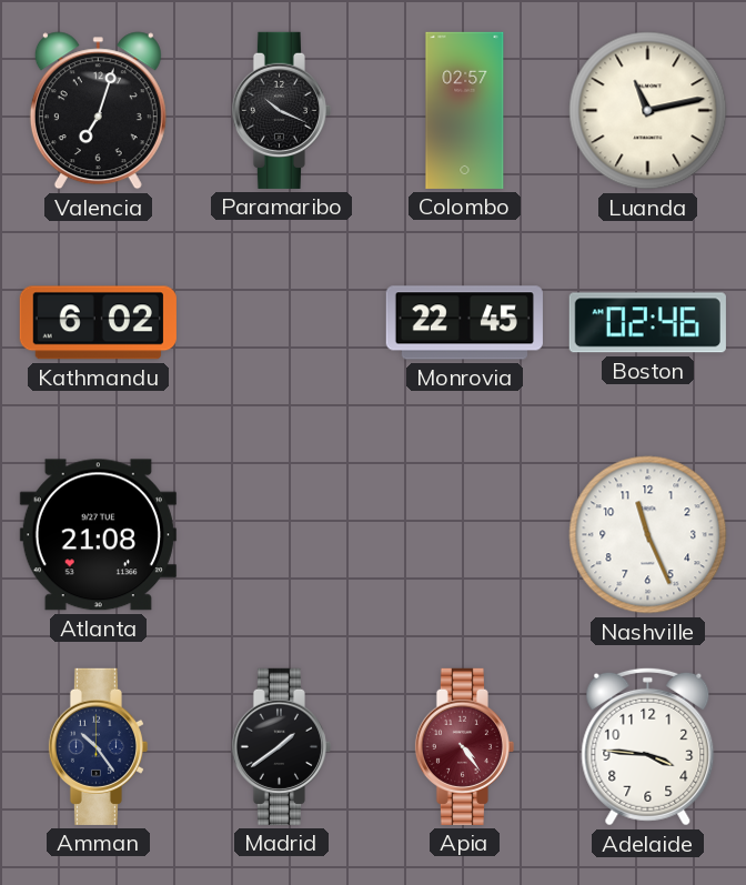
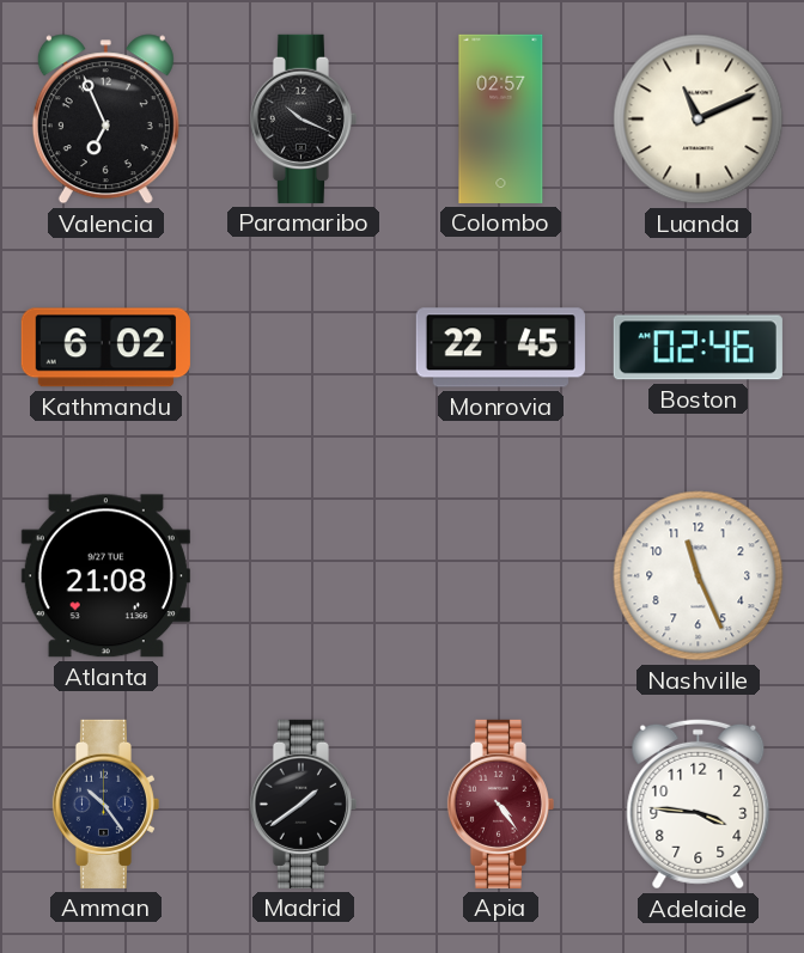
Valencia: 7:03 -> 6:56 (105, 120)
Luanda: 11:13 -> 11:11 (699, 120)
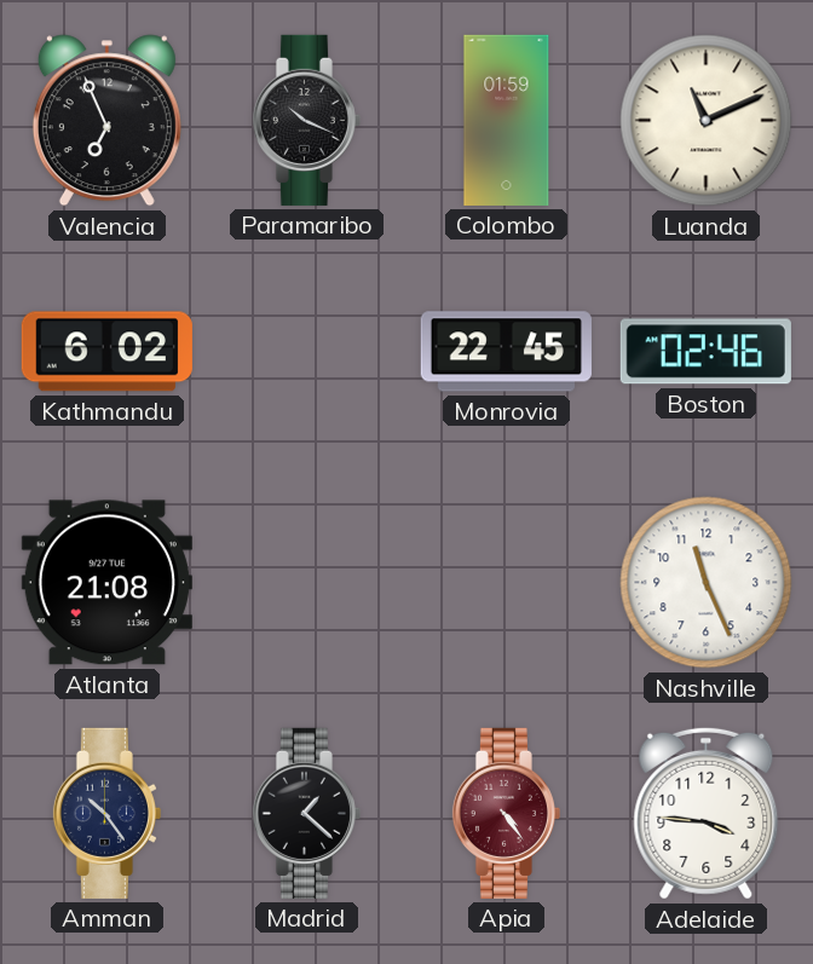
Colombo: 02:57 -> 01:59 (507, 120)
Madrid: 1:39 -> 1:22 (306, 813)
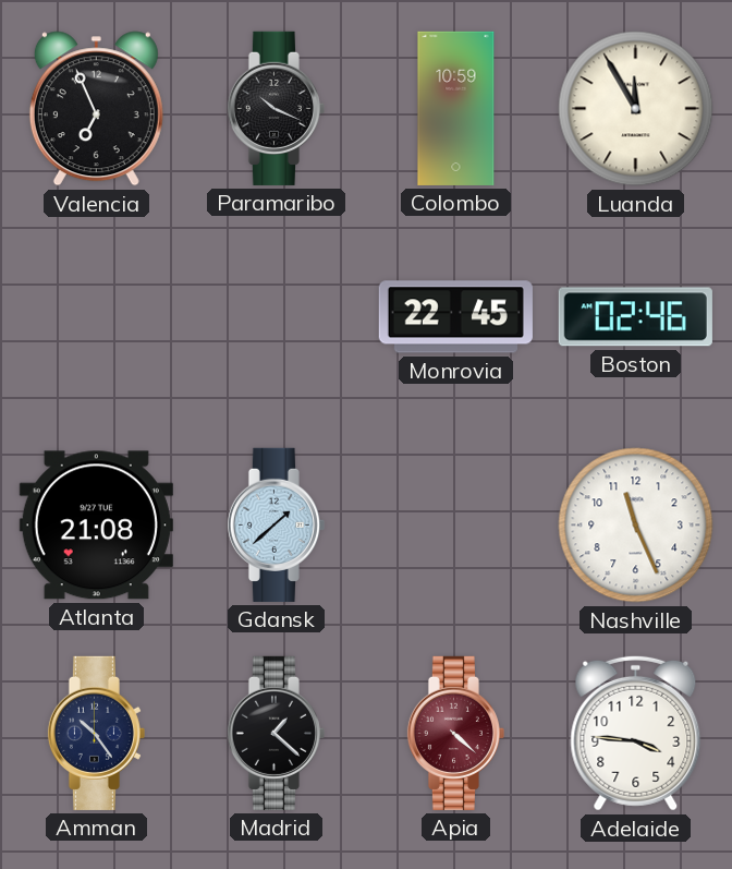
Colombo: 01:59 -> 10:59 (456, 108)
Luanda: 11:11 -> 11:55 (636, 109)
Kathmandu: 6:02 -> none (106, 352)
Gdansk: none -> 1:38 (276, 524)
Apia: 4:24 -> 4:22 (455, 733)
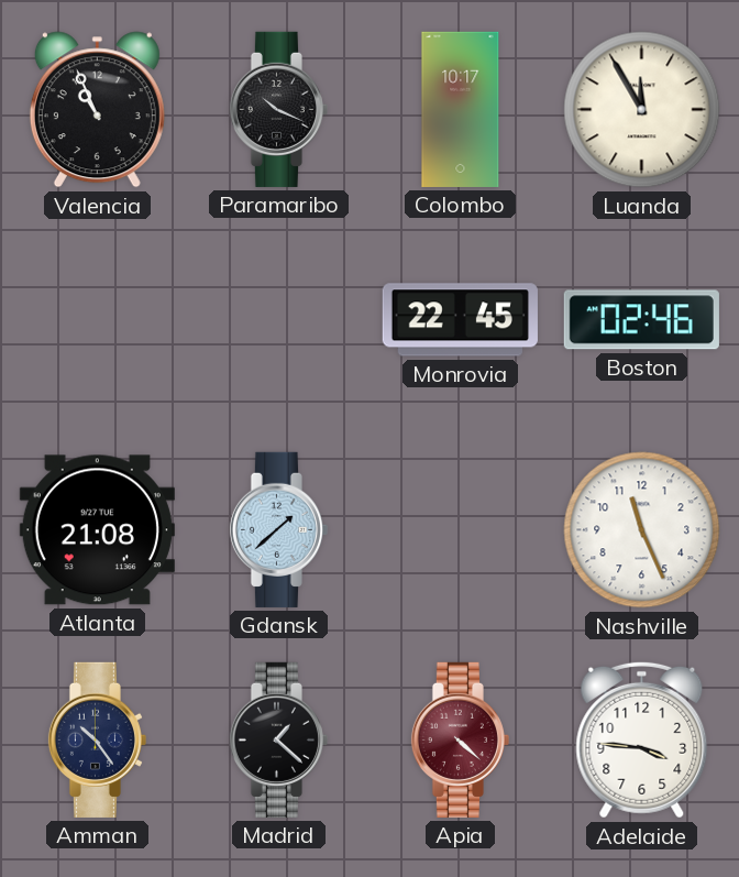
Valencia: 6:56 -> 10:56 (97, 110)
Colombo: 10:59 -> 10:17 (461, 109)
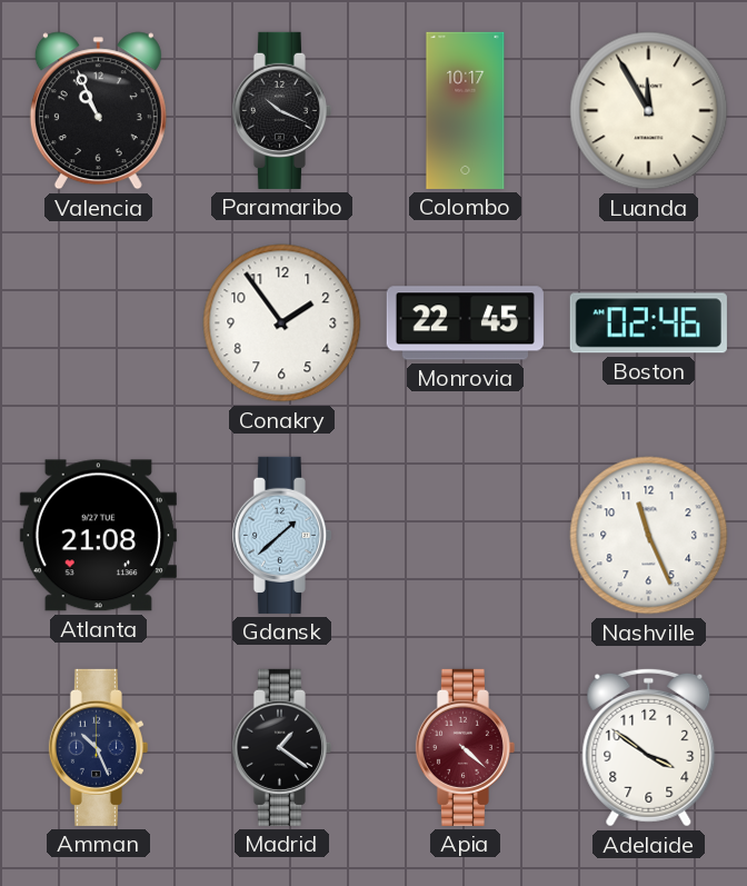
Conakry: none -> 1:54 (282, 323)
Amman: 10:24 -> 10:26 (98, 747)
Madrid: 1:22 -> 1:21 (281, 747)
Adelaide: 3:46 -> 3:51 (649, 747)
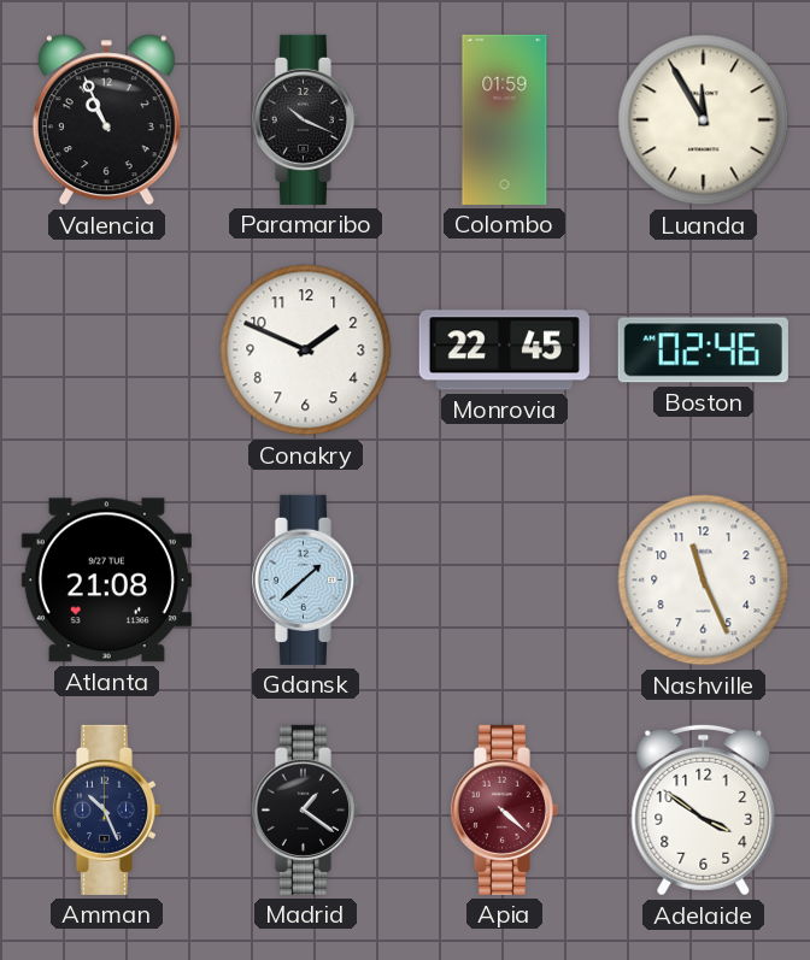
Colombo: 10:17 -> 01:59 (505, 119)
Conakry: 1:54 -> 1:49 (306, 351)
